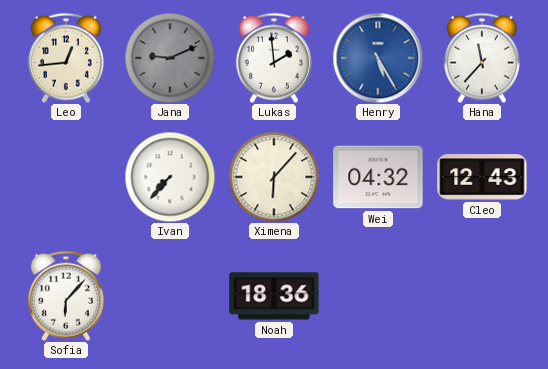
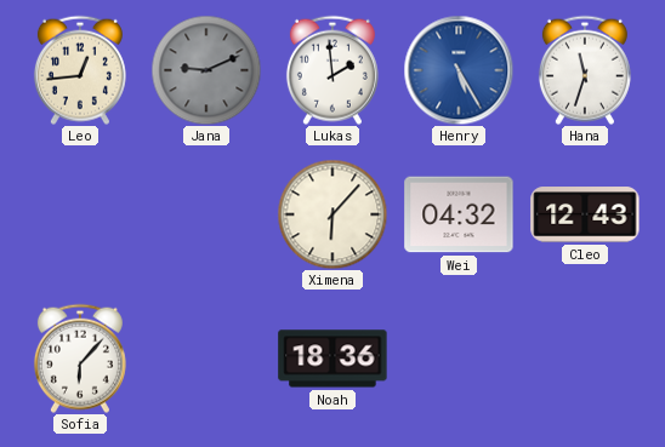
Hana: 11:37 -> 11:33 (585, 70)
Ivan: 7:37 -> none (170, 177)
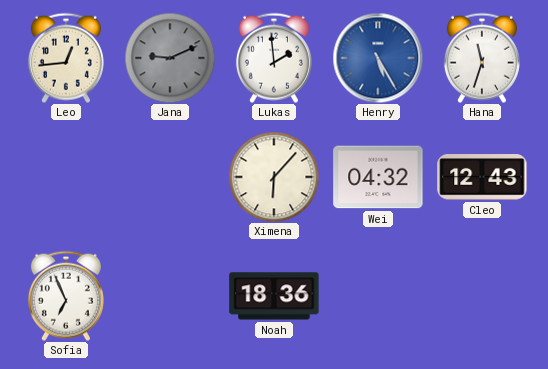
Sofia: 6:07 -> 6:56 (66, 296)
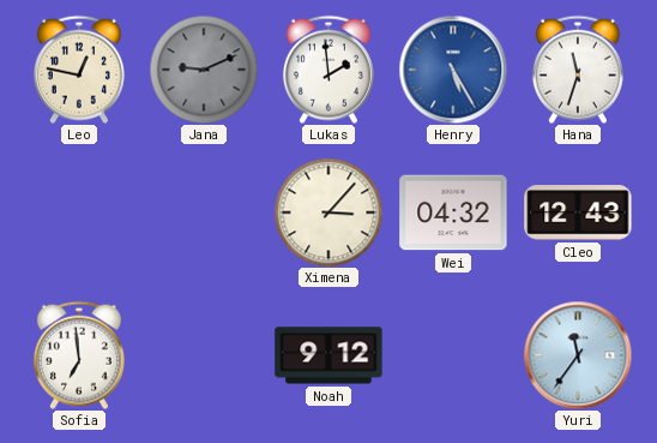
Leo: 12:44 -> 12:47 (79, 70)
Ximena: 6:07 -> 3:07 (328, 212)
Sofia: 6:56 -> 6:59 (79, 355)
Noah: 18:36 -> 9:12 (328, 355)
Yuri: none -> 11:36 (578, 355)
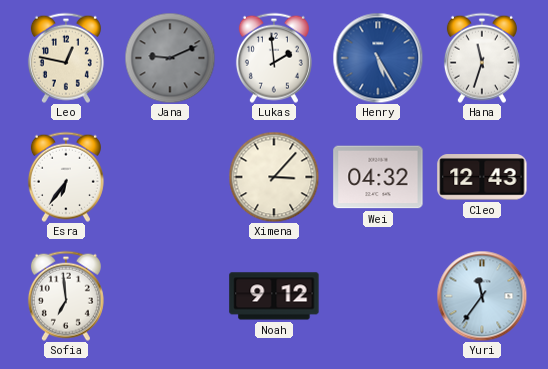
Esra: none -> 6:36 (66, 177)
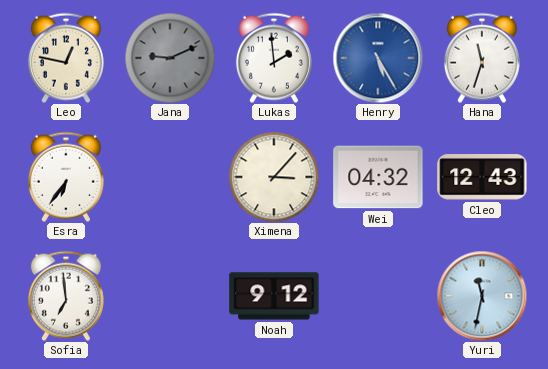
Yuri: 11:36 -> 11:32 (482, 296)
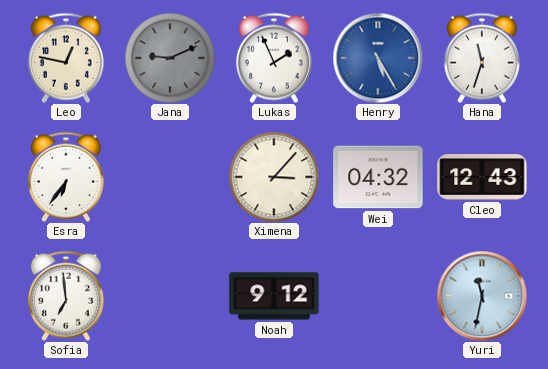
Lukas: 1:59 -> 1:56 (274, 58)
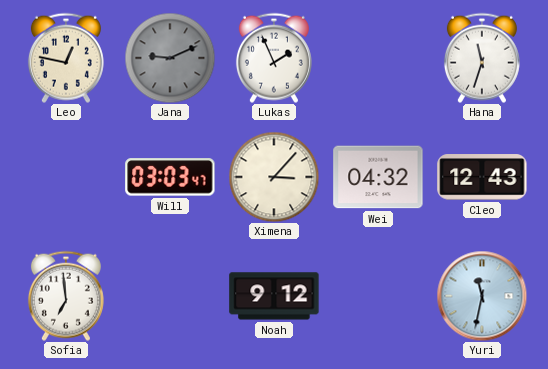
Henry: 5:25 -> none (378, 58)
Esra: 6:36 -> none (66, 177)
Will: none -> 03:03 (170, 177)
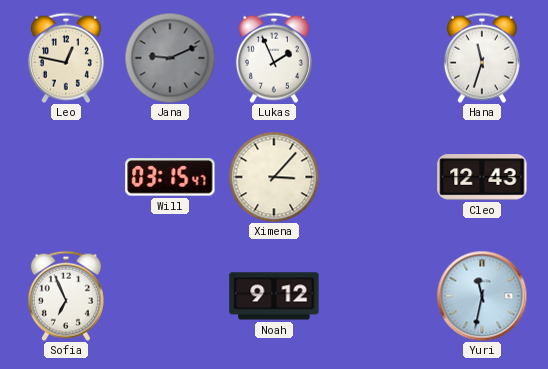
Will: 03:03 -> 03:15 (170, 177)
Wei: 04:32 -> none (378, 177)
Sofia: 6:59 -> 6:56 (66, 296)
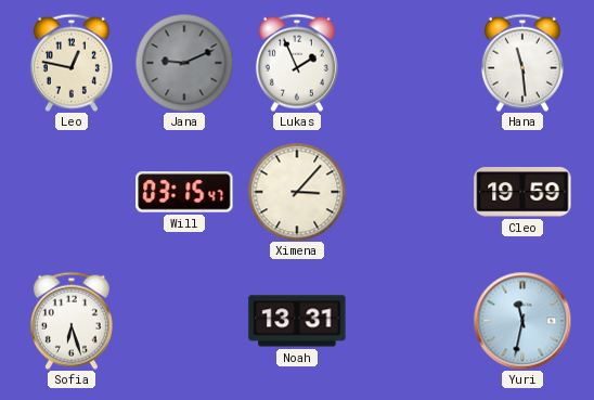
Hana: 11:33 -> 11:29 (522, 63)
Cleo: 12:43 -> 19:59 (522, 192)
Sofia: 6:56 -> 6:27 (72, 321)
Noah: 9:12 -> 13:31 (297, 321)
